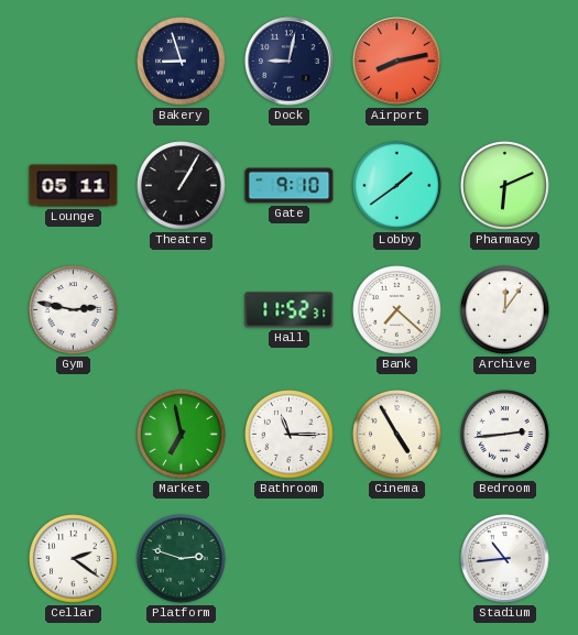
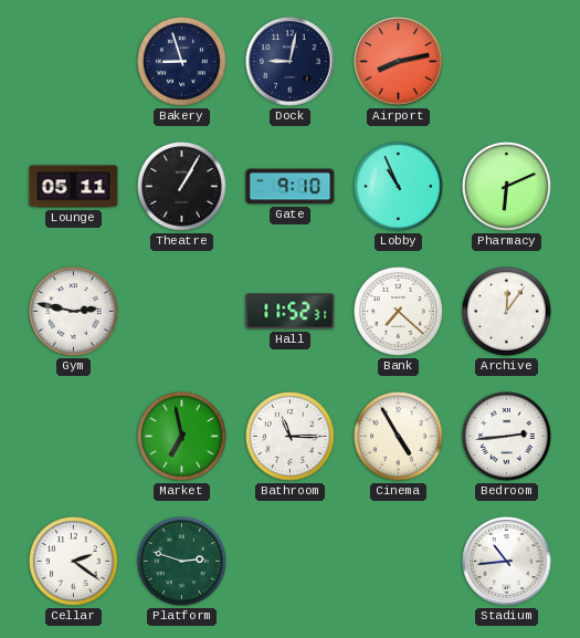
Lobby: 1:39 -> 10:56 (399, 187)
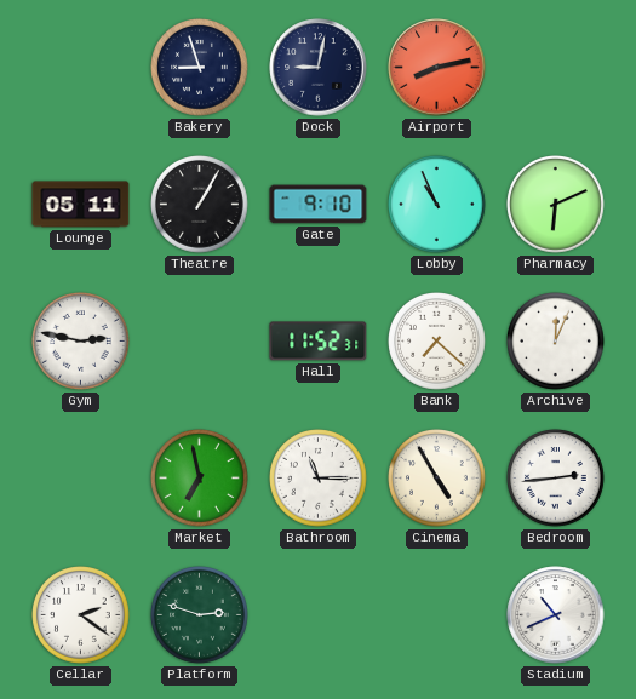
Archive: 12:06 -> 12:04 (556, 342)
Stadium: 10:44 -> 10:41 (556, 615)
